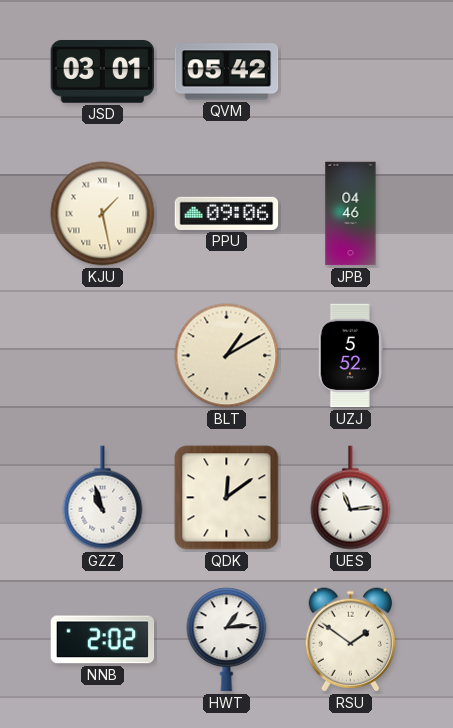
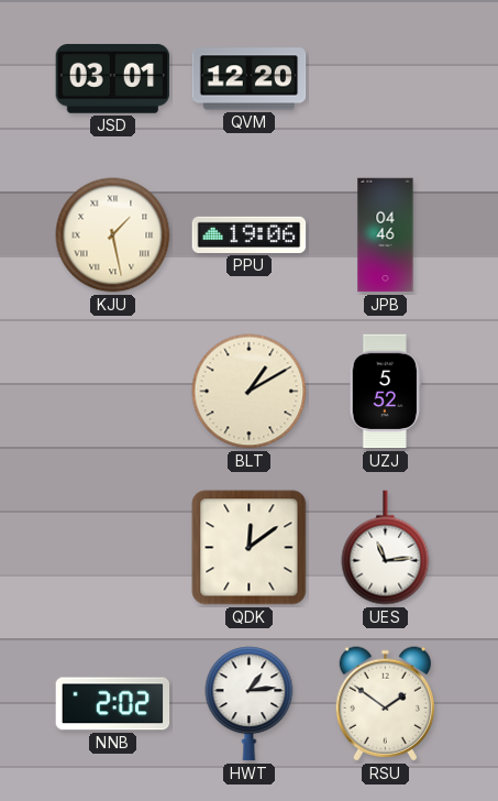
QVM: 05:42 -> 12:20 (250, 79)
PPU: 09:06 -> 19:06 (250, 234)
GZZ: 10:57 -> none (103, 498)
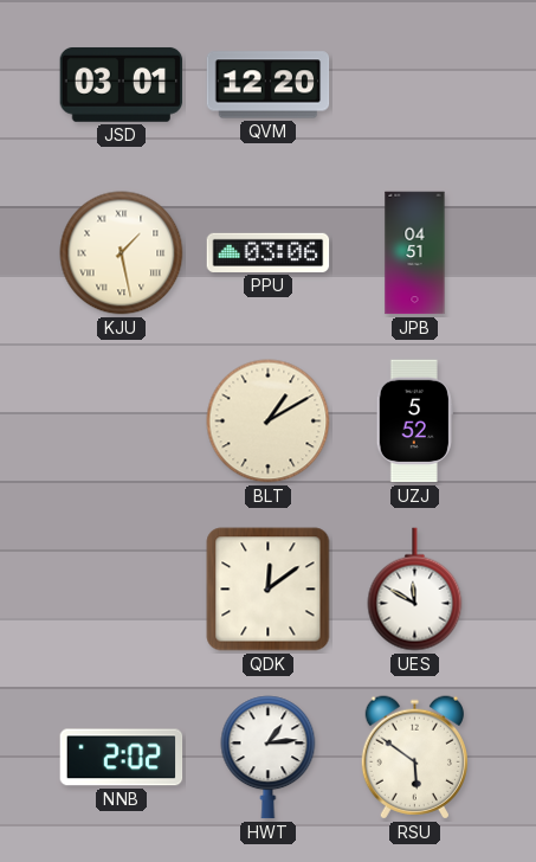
PPU: 19:06 -> 03:06 (269, 252)
JPB: 04:46 -> 04:51 (415, 253)
UES: 11:14 -> 11:50 (415, 590)
RSU: 1:51 -> 5:51 (414, 758)
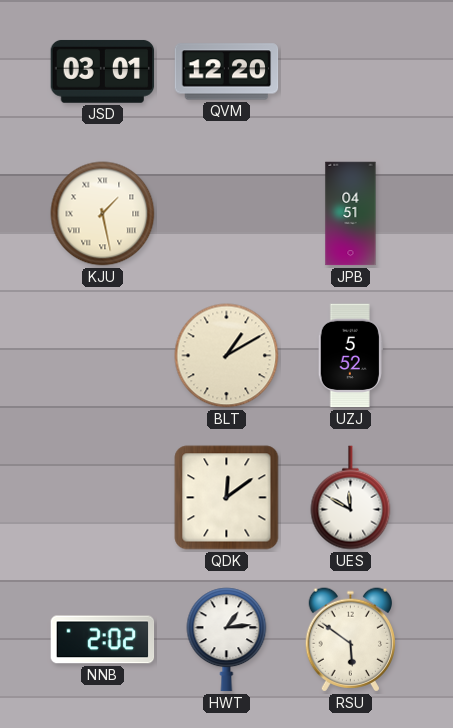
PPU: 03:06 -> none (269, 252)
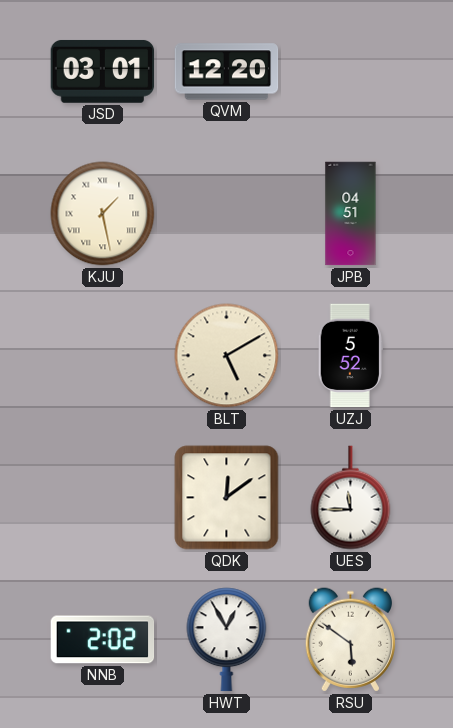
BLT: 1:10 -> 5:10 (227, 356)
UES: 11:50 -> 11:45 (351, 498)
HWT: 1:14 -> 12:55 (227, 640)
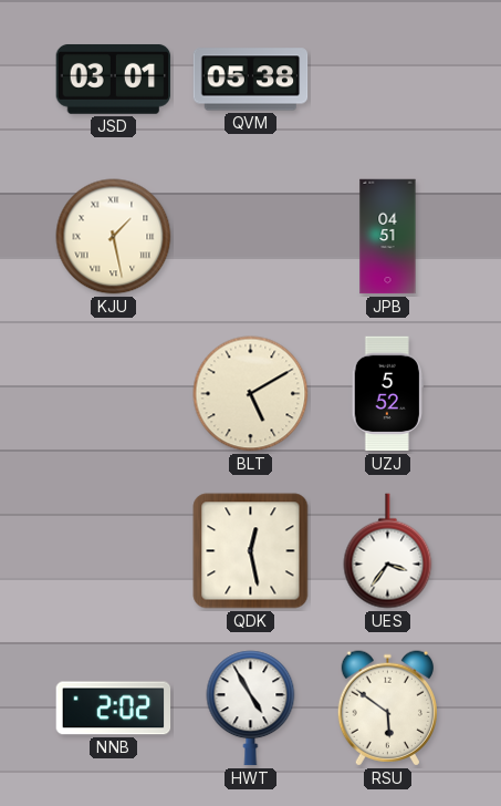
QVM: 12:20 -> 05:38 (251, 80)
QDK: 12:09 -> 12:28 (251, 551)
UES: 11:45 -> 3:36 (388, 551)
HWT: 12:55 -> 4:55 (251, 709)
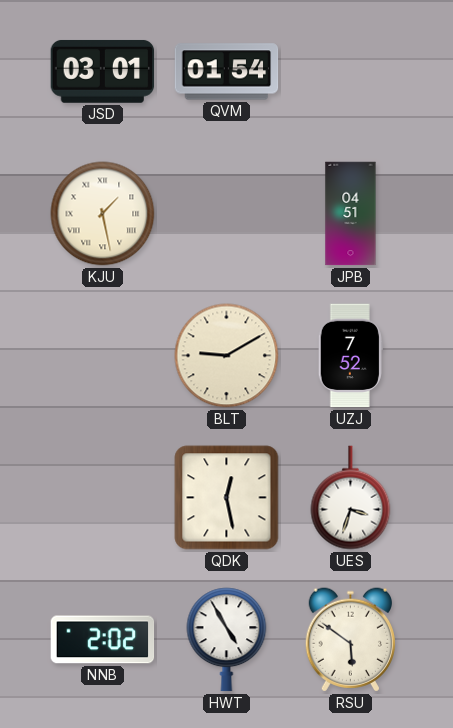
QVM: 05:38 -> 01:54 (227, 72)
BLT: 5:10 -> 9:10 (227, 356)
UZJ: 5:52 -> 7:52 (350, 356)
UES: 3:36 -> 3:33 (351, 498)
